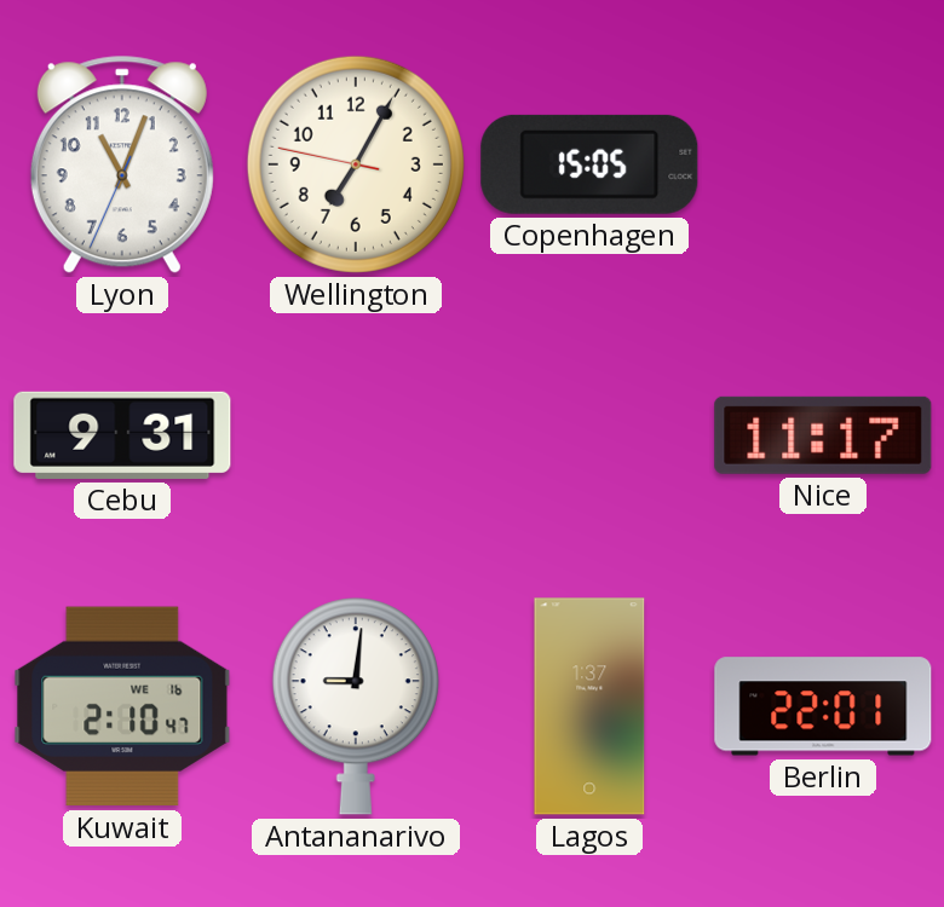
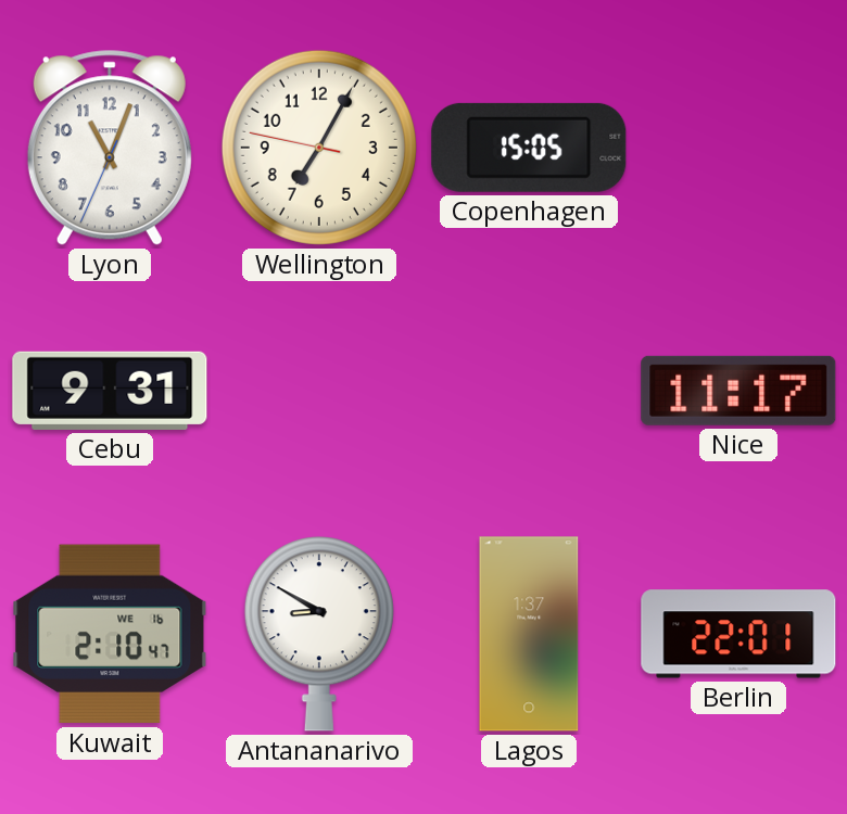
Antananarivo: 9:01 -> 8:50 (319, 634)
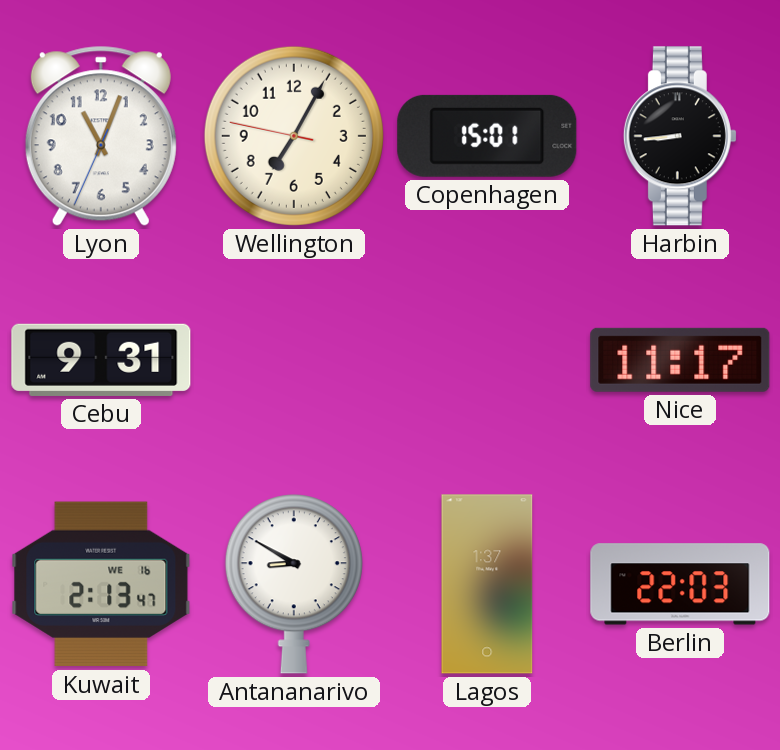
Copenhagen: 15:05 -> 15:01 (487, 136)
Harbin: none -> 8:44 (680, 136)
Kuwait: 2:10 -> 2:13 (101, 584)
Berlin: 22:01 -> 22:03 (680, 584)
